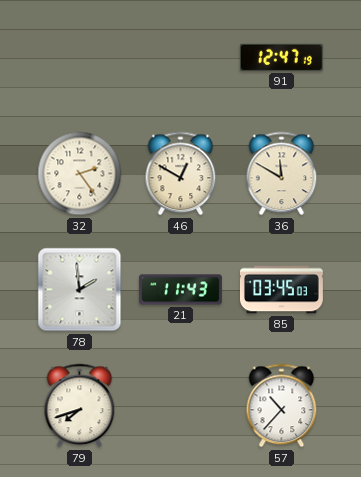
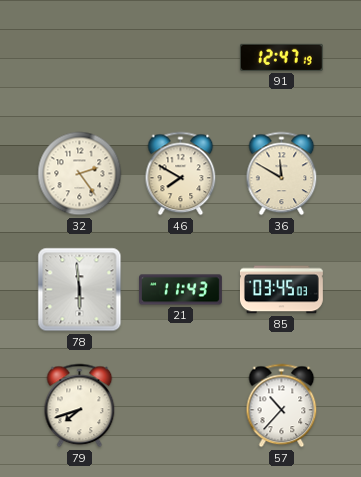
46: 12:50 -> 7:50 (181, 174)
78: 1:59 -> 5:59 (80, 290)
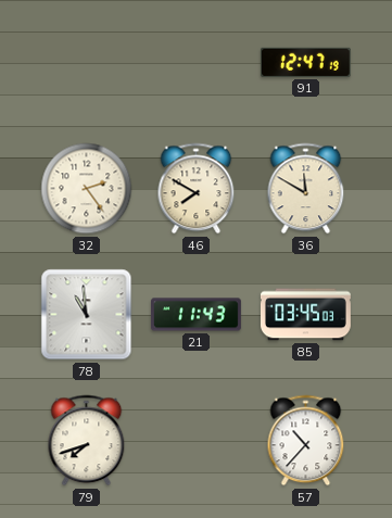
78: 5:59 -> 10:59 (87, 315)
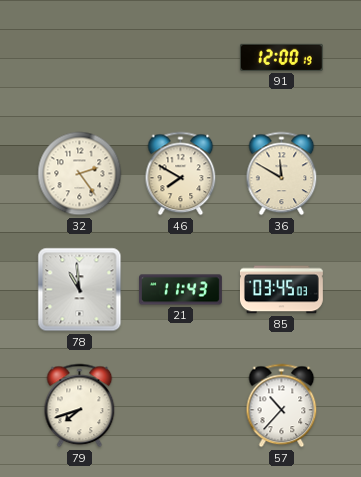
91: 12:47 -> 12:00 (281, 57)
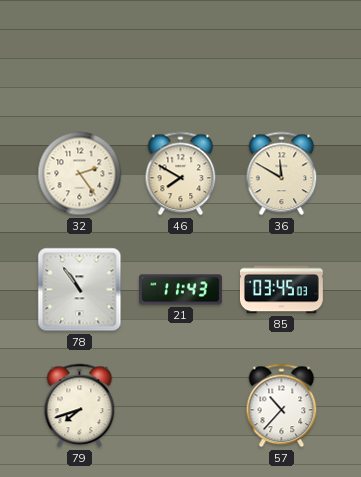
91: 12:00 -> none (281, 57)
78: 10:59 -> 10:54 (80, 290)
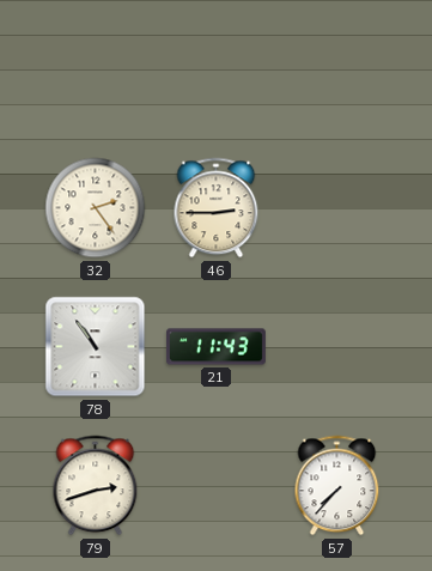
46: 7:50 -> 2:45 (217, 208)
36: 11:50 -> none (282, 174)
85: 03:45 -> none (281, 290)
79: 7:42 -> 2:42 (96, 486)
57: 10:37 -> 7:37 (337, 486)
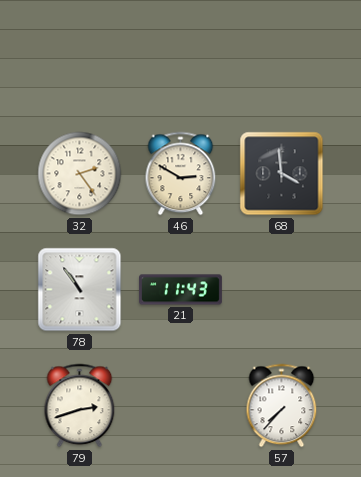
46: 2:45 -> 2:50 (181, 174)
68: none -> 3:59 (282, 174)
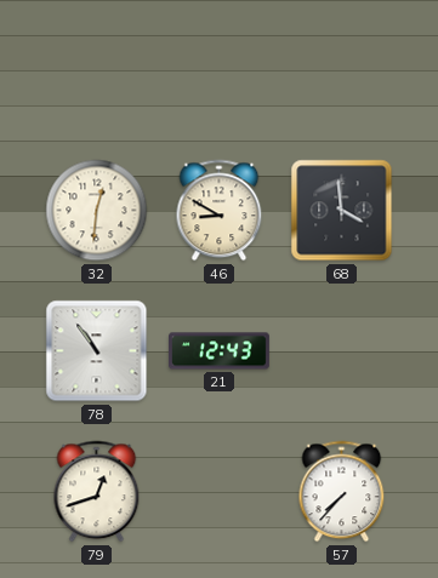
32: 2:24 -> 12:31 (97, 211)
46: 2:50 -> 8:50 (220, 211)
21: 11:43 -> 12:43 (220, 351)
79: 2:42 -> 12:42 (97, 492)
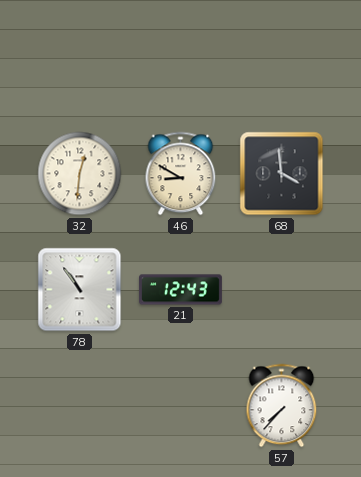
79: 12:42 -> none (97, 492)
